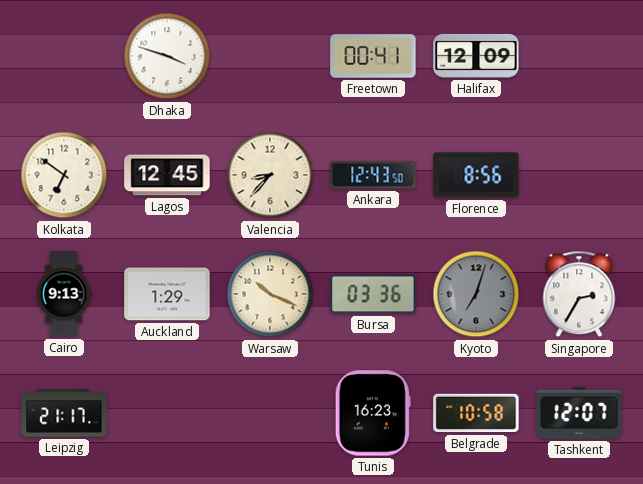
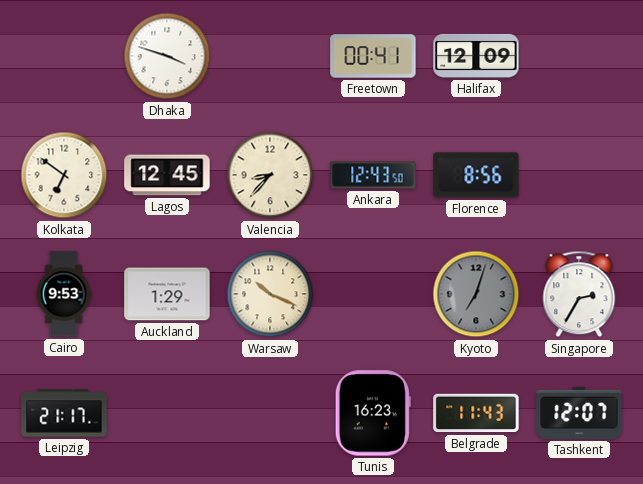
Cairo: 9:13 -> 9:53 (64, 294)
Bursa: 03:36 -> none (373, 294)
Belgrade: 10:58 -> 11:43 (476, 413)
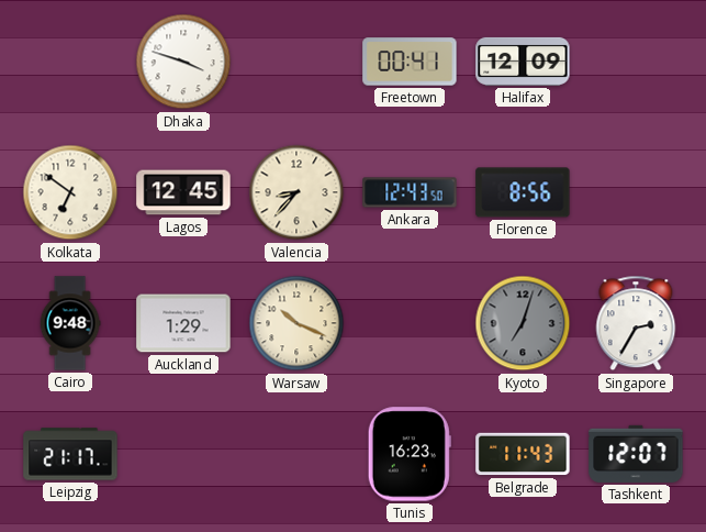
Cairo: 9:53 -> 9:48 (70, 323)
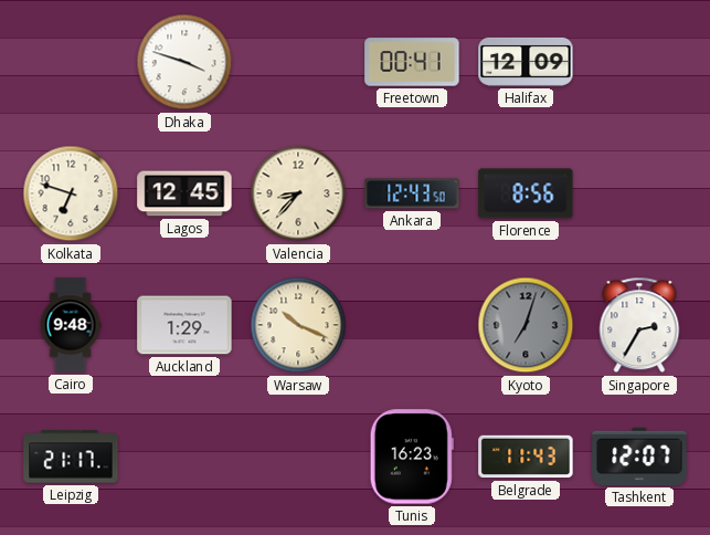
Kolkata: 6:51 -> 6:48 (71, 193)
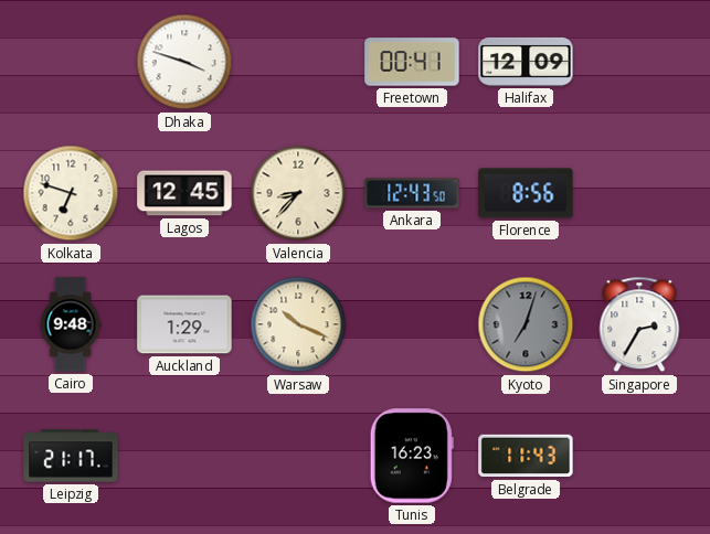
Tashkent: 12:07 -> none (639, 457)
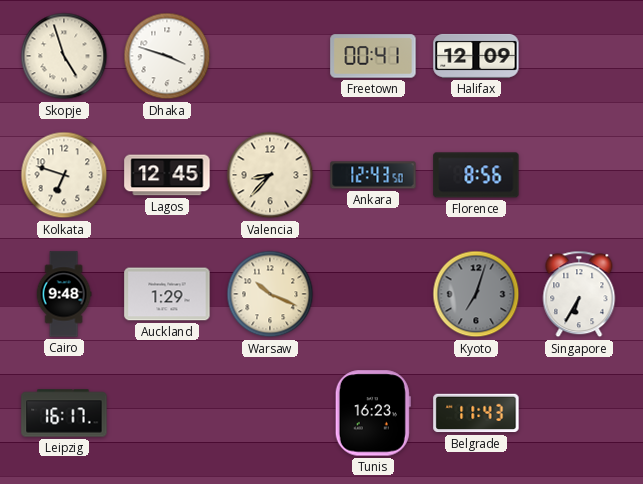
Skopje: none -> 4:57 (64, 56)
Singapore: 2:35 -> 6:35 (579, 294)
Leipzig: 21:17 -> 16:17 (64, 413)
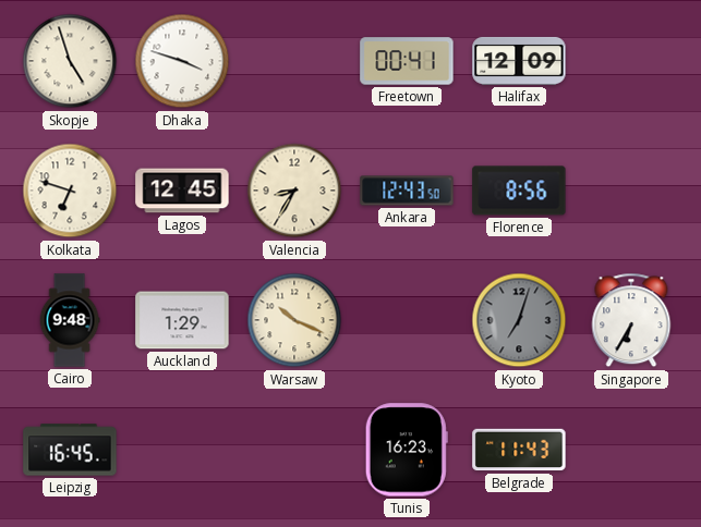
Valencia: 8:37 -> 8:35 (294, 191)
Leipzig: 16:17 -> 16:45 (70, 450)
